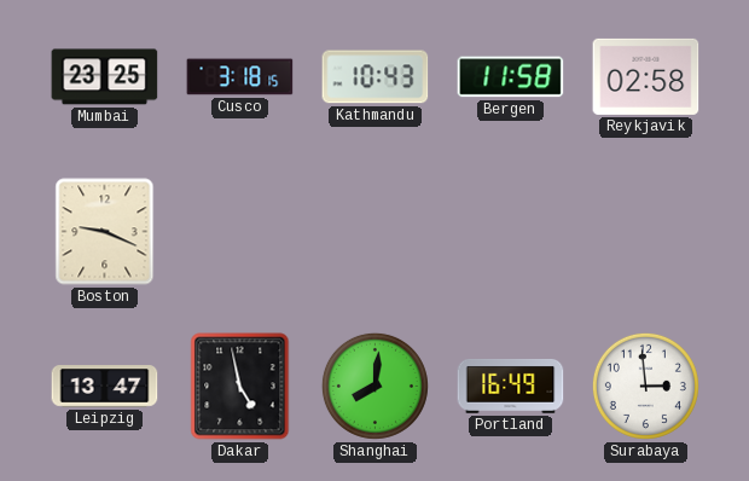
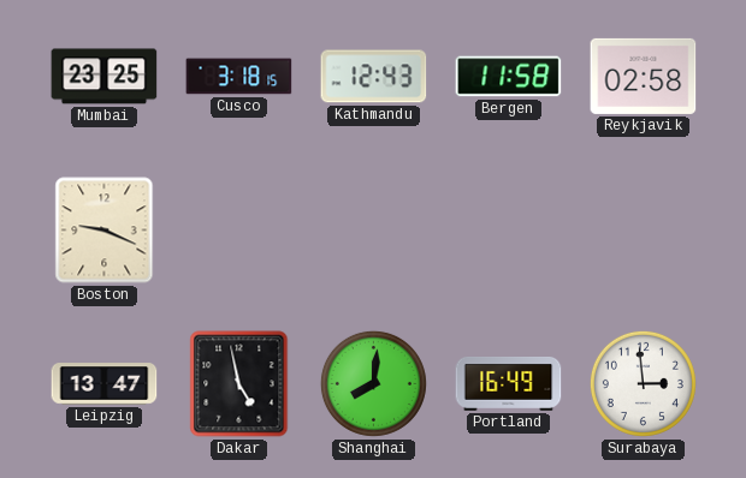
Kathmandu: 10:43 -> 12:43 (374, 77)
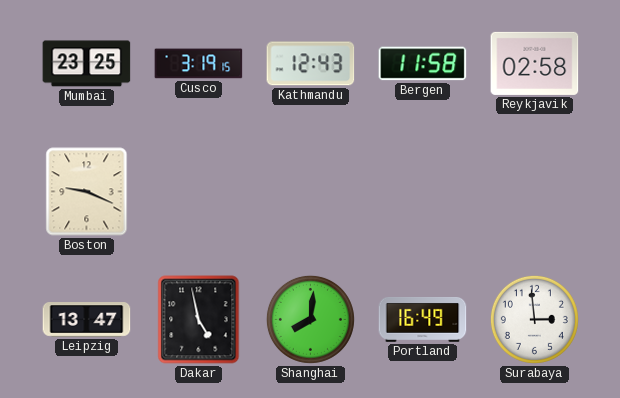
Cusco: 3:18 -> 3:19 (199, 64)
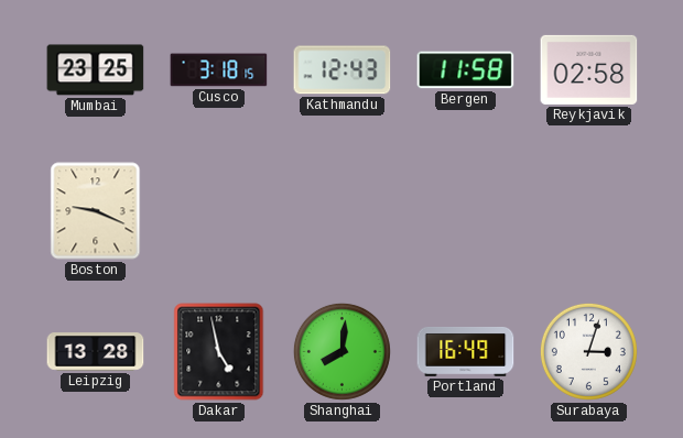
Cusco: 3:19 -> 3:18 (219, 70)
Leipzig: 13:47 -> 13:28 (96, 352)
Surabaya: 2:59 -> 3:03 (588, 351)
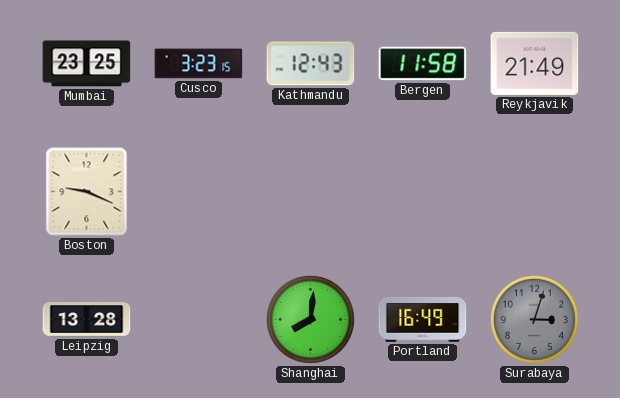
Cusco: 3:18 -> 3:23 (199, 64)
Reykjavik: 02:58 -> 21:49 (535, 63)
Dakar: 4:58 -> none (219, 352)
Surabaya dial: white -> grey (534, 319)
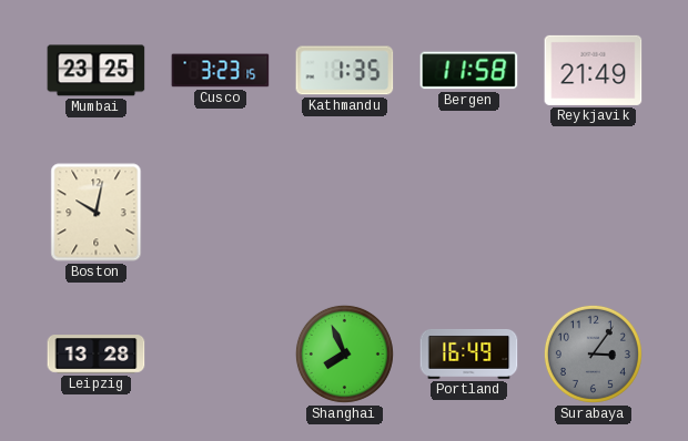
Kathmandu: 12:43 -> 1:35 (345, 71)
Boston: 9:19 -> 10:02 (97, 213)
Shanghai: 8:01 -> 7:56 (344, 353)
Surabaya: 3:03 -> 3:06 (593, 353)
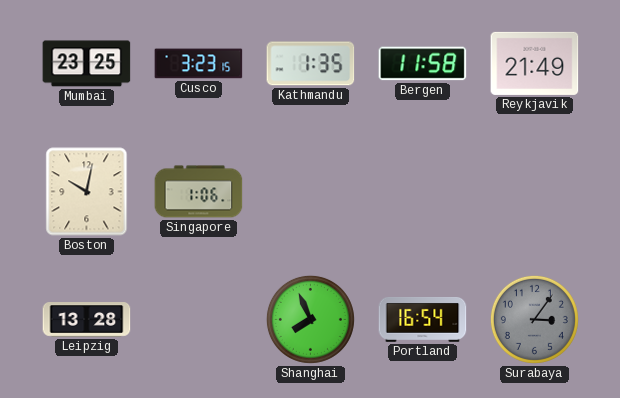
Singapore: none -> 1:06 (199, 192)
Portland: 16:49 -> 16:54 (423, 320)
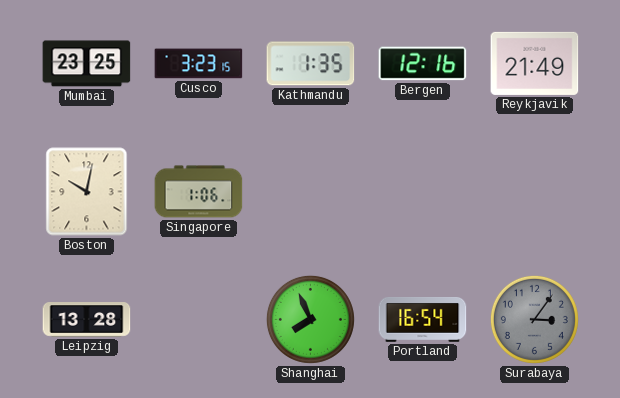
Bergen: 11:58 -> 12:16 (423, 64)
